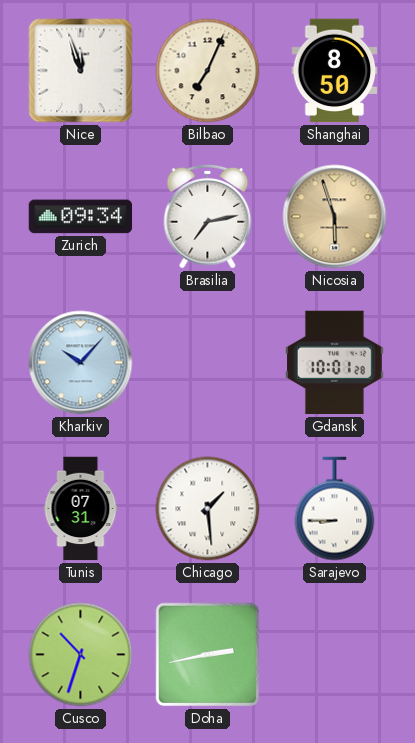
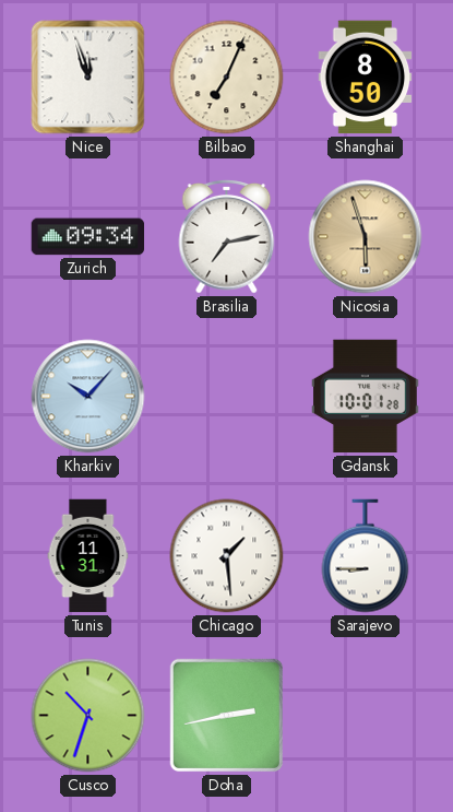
Tunis: 07:31 -> 11:31 (88, 556)
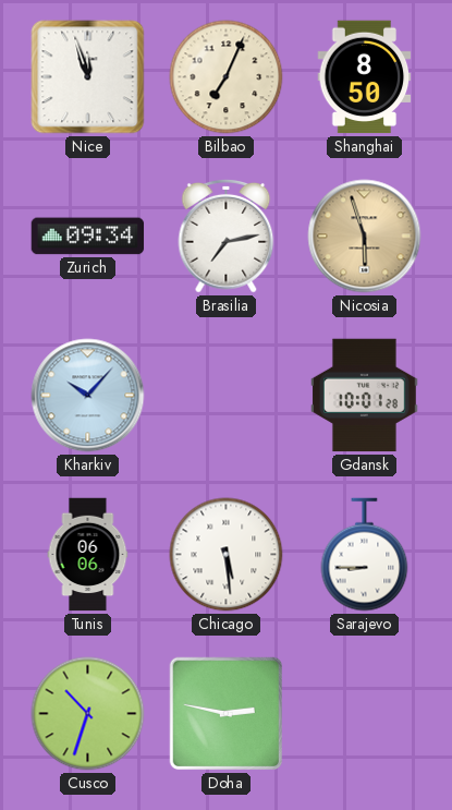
Tunis: 11:31 -> 06:06 (88, 555)
Chicago: 1:29 -> 5:29 (227, 555)
Doha: 2:43 -> 2:47 (227, 714)
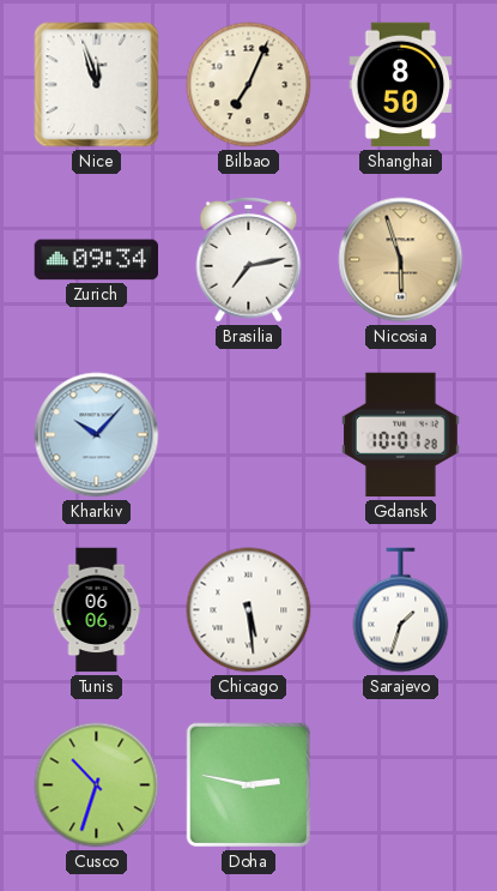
Sarajevo: 8:45 -> 1:33 (401, 610)
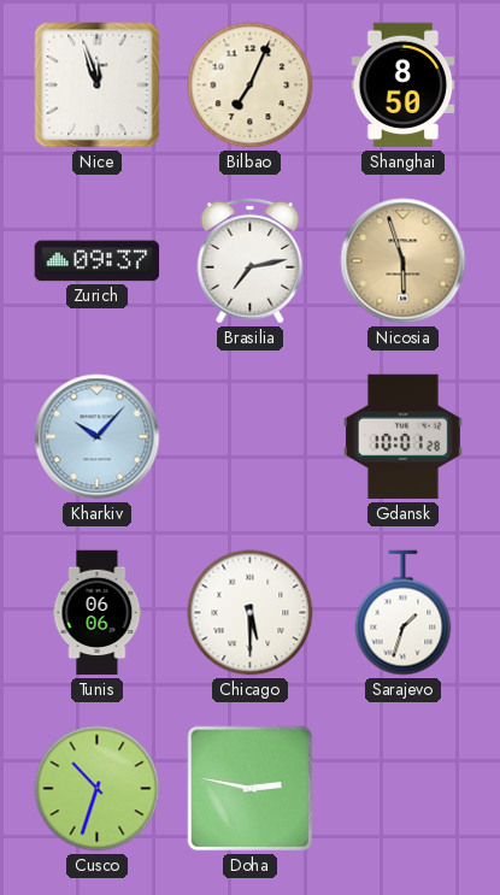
Zurich: 09:34 -> 09:37 (98, 261)
Chicago: 5:29 -> 5:30 (251, 613)
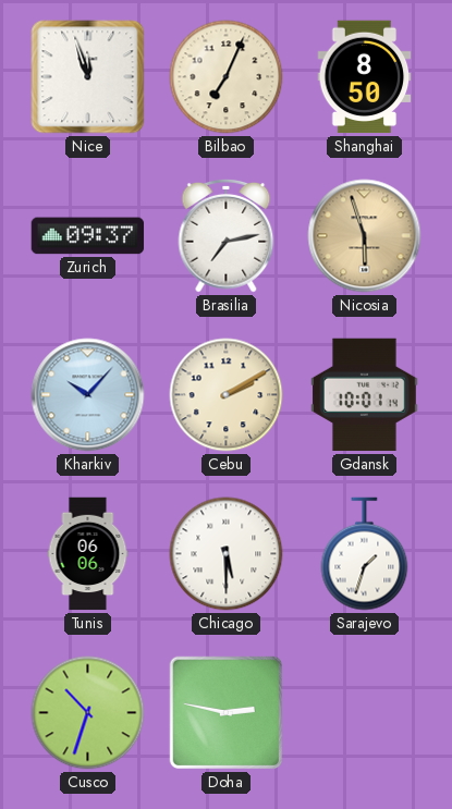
Cebu: none -> 2:10 (227, 395)
Gdansk: 10:01:28 -> 10:01:14 (365, 395)
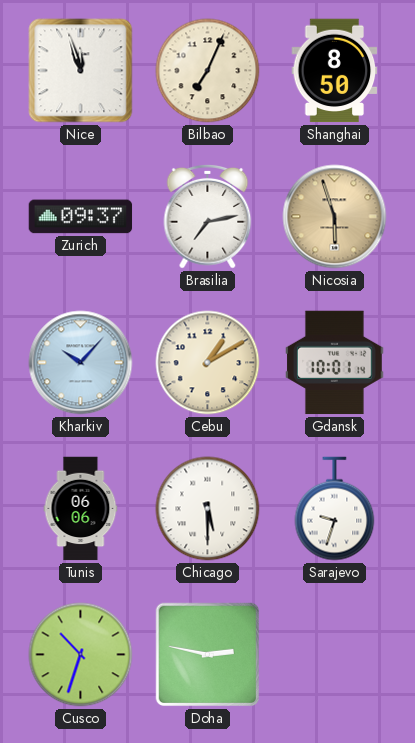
Cebu: 2:10 -> 1:10 (208, 363)
Sarajevo: 1:33 -> 9:33 (335, 509)
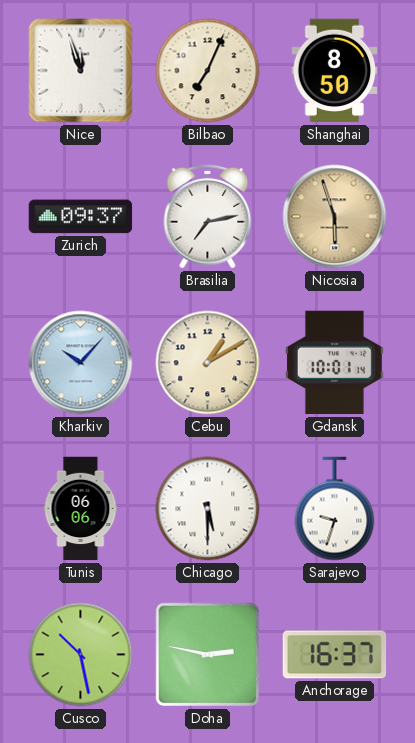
Cusco: 10:33 -> 10:28 (81, 655)
Anchorage: none -> 16:37 (335, 655)
